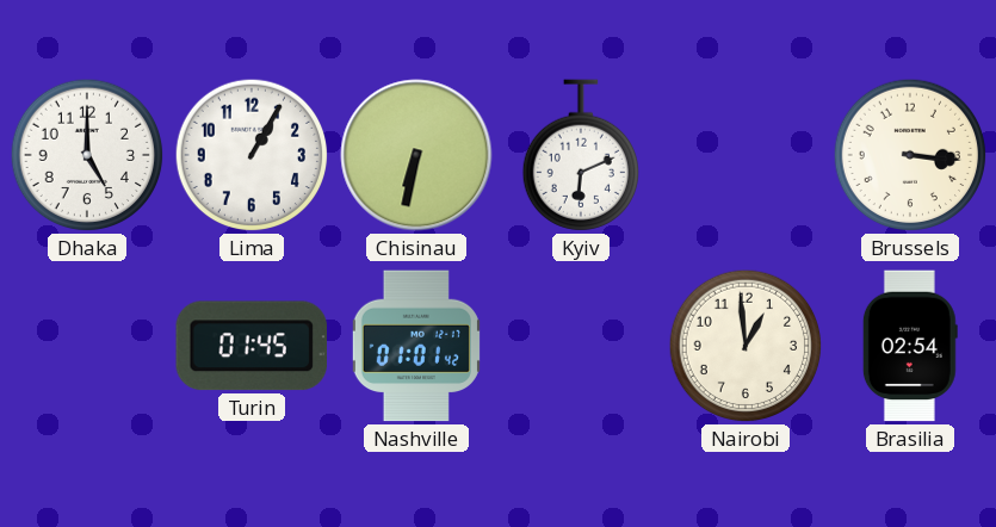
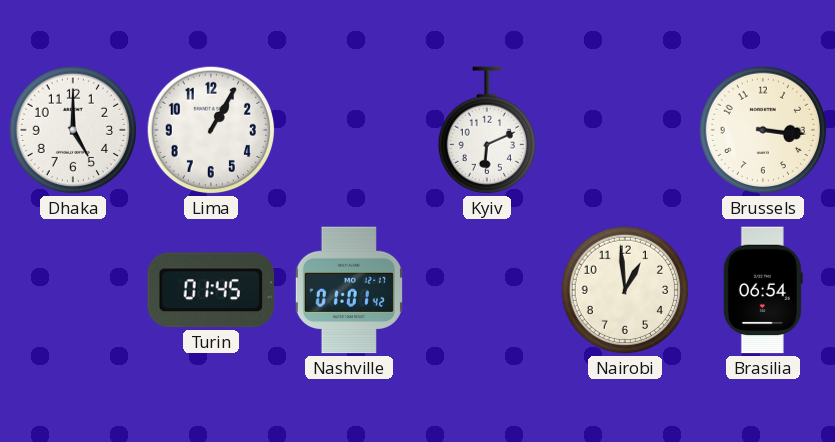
Chisinau: 6:32 -> none (416, 155)
Brasilia: 02:54 -> 06:54 (763, 290)
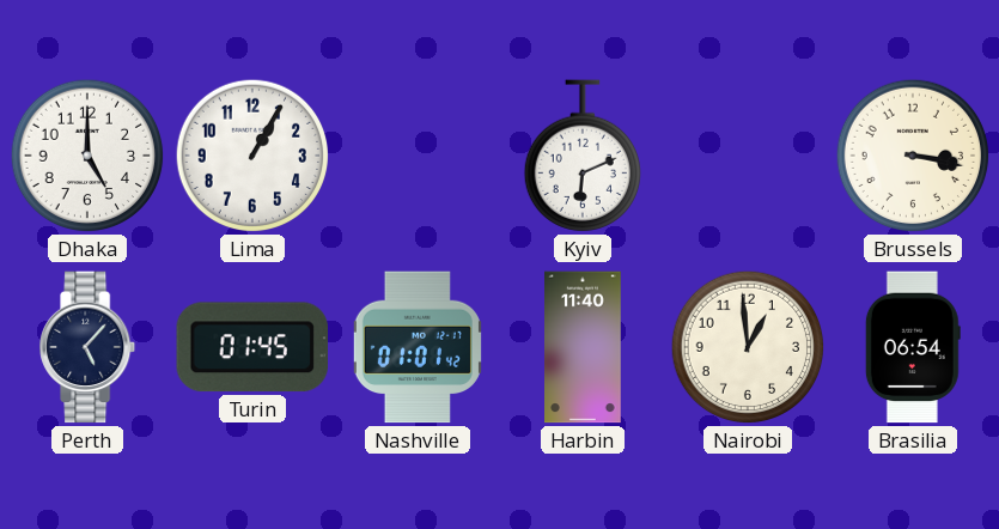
Brussels: 3:16 -> 3:17 (913, 156)
Perth: none -> 5:07 (89, 347)
Harbin: none -> 11:40 (583, 347)
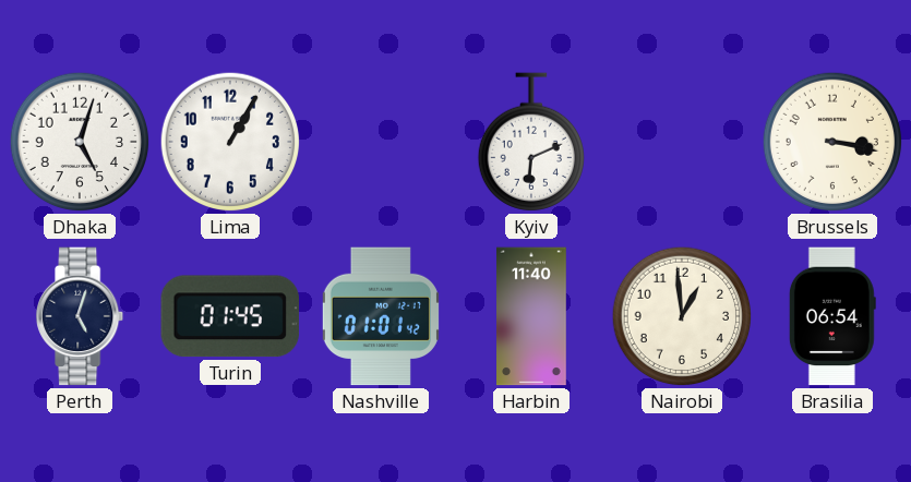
Dhaka: 5:00 -> 5:03 (80, 142)
Perth: 5:07 -> 5:03 (81, 316)
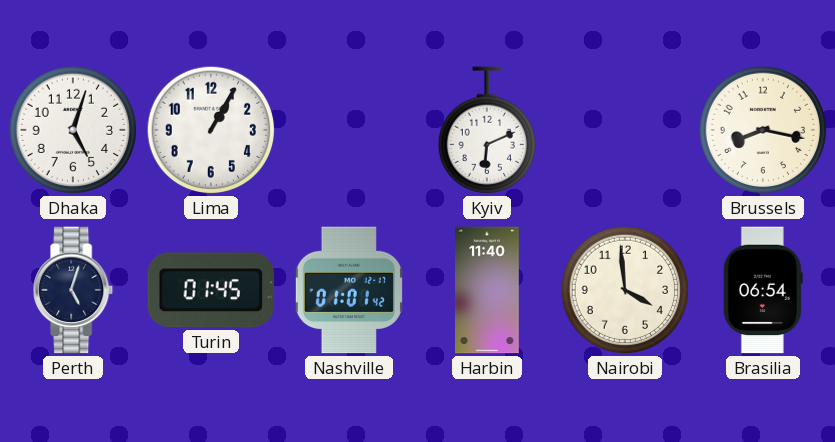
Brussels: 3:17 -> 8:17 (763, 130)
Nairobi: 12:59 -> 3:59 (625, 290)
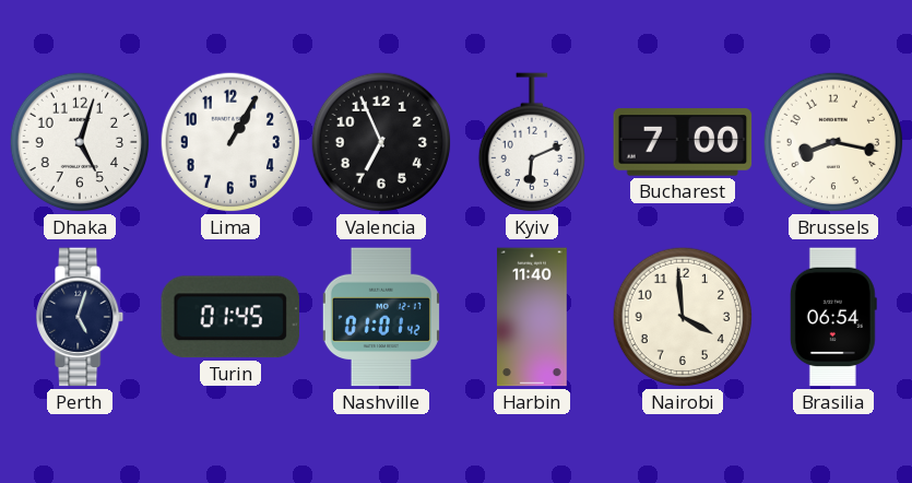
Valencia: none -> 6:56 (381, 142)
Bucharest: none -> 7:00 (683, 142)
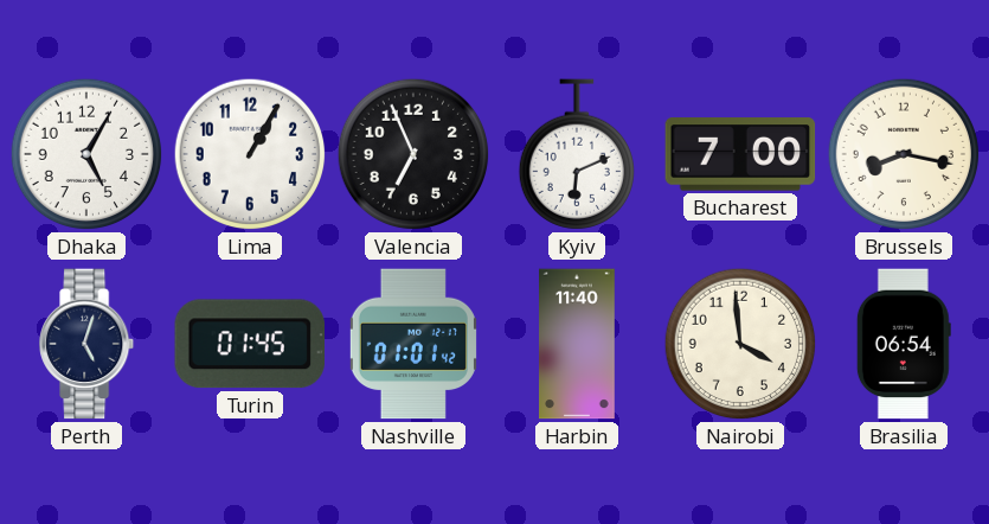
Dhaka: 5:03 -> 5:05 (86, 154)
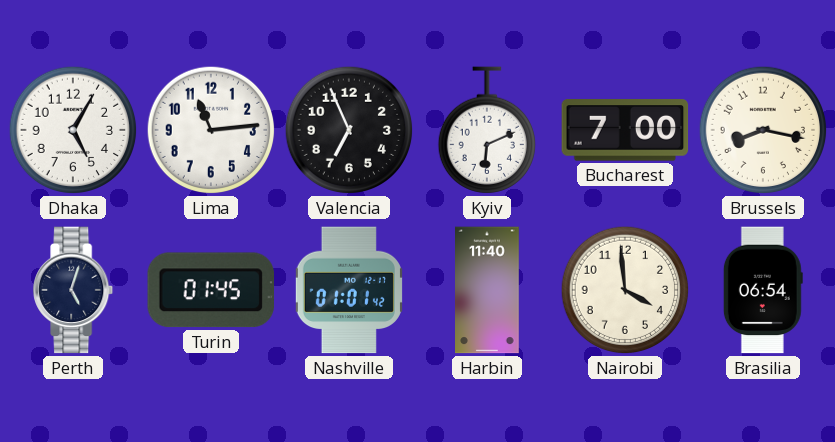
Lima: 1:05 -> 11:14 (211, 130)
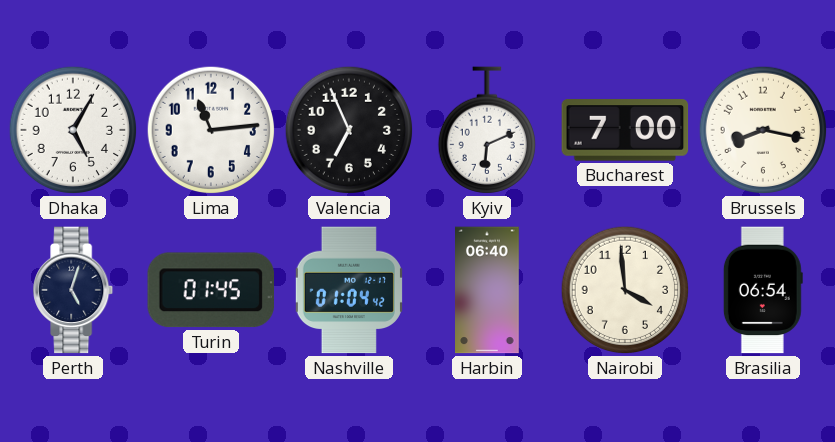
Nashville: 01:01 -> 01:04 (349, 290)
Harbin: 11:40 -> 06:40 (487, 290)
